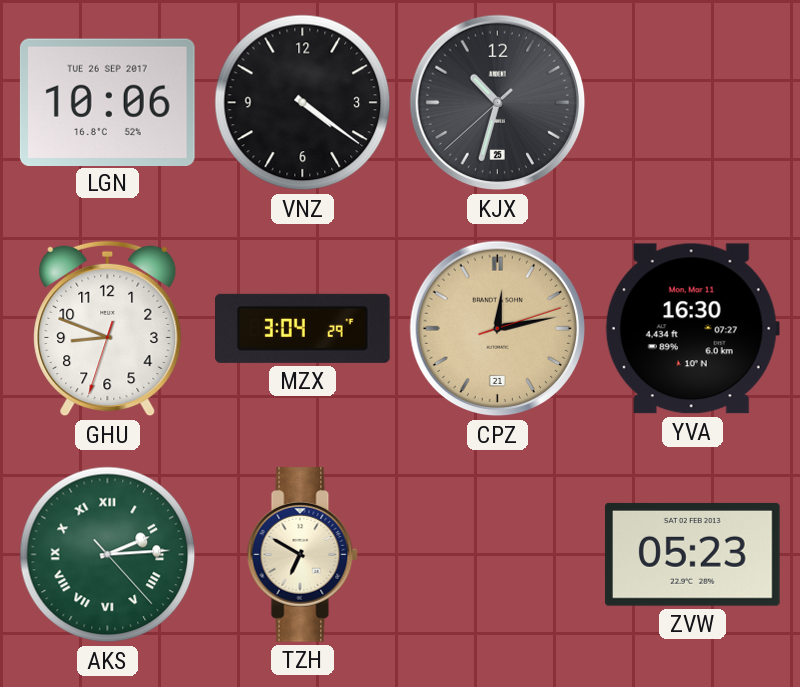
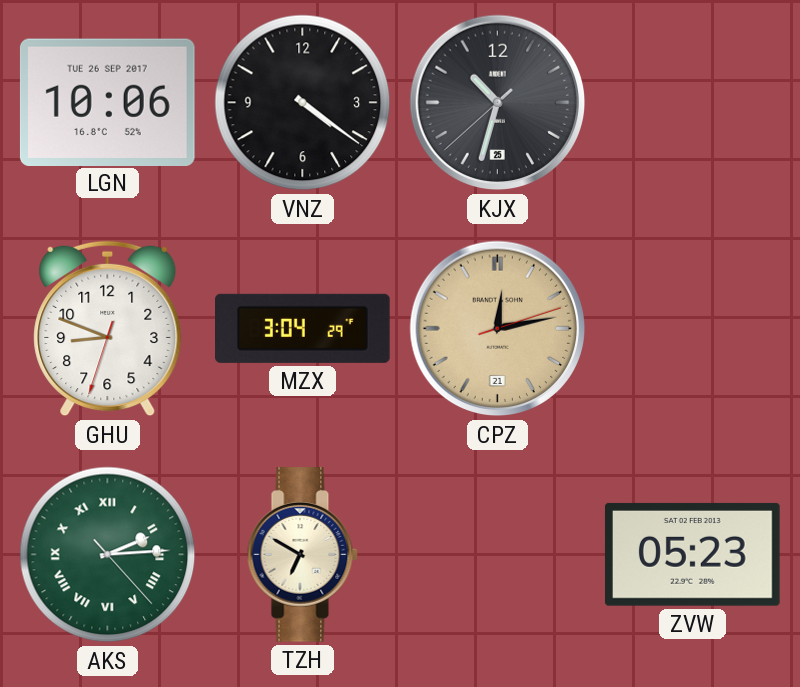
YVA: 16:30 -> none (692, 329)
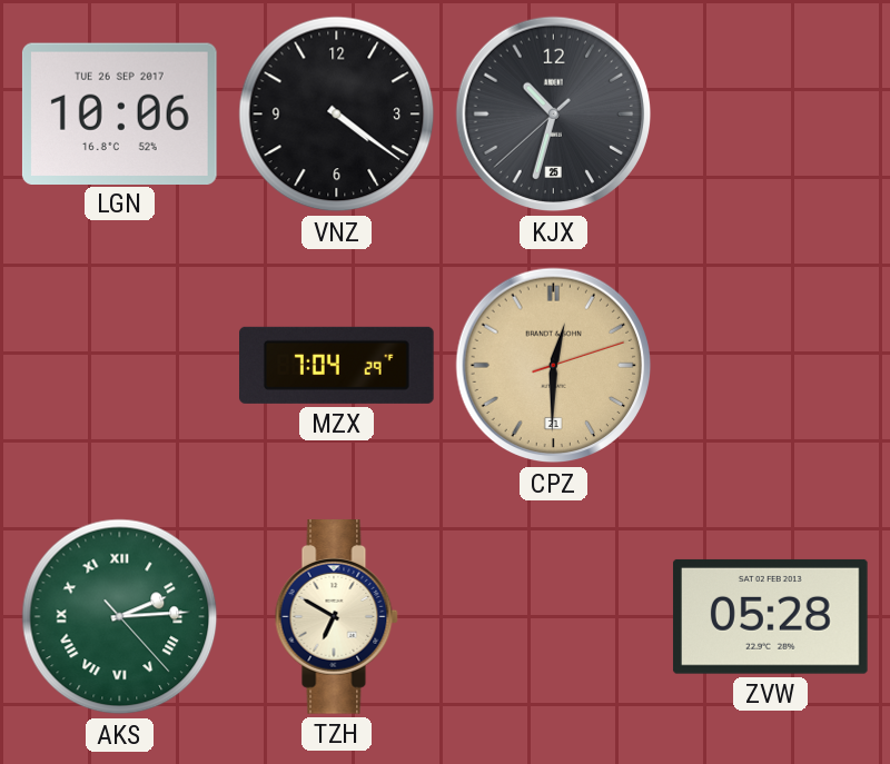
GHU: 8:48 -> none (108, 329)
MZX: 3:04 -> 7:04 (337, 365)
CPZ: 12:13 -> 12:30 (554, 366)
ZVW: 05:23 -> 05:28 (771, 616)
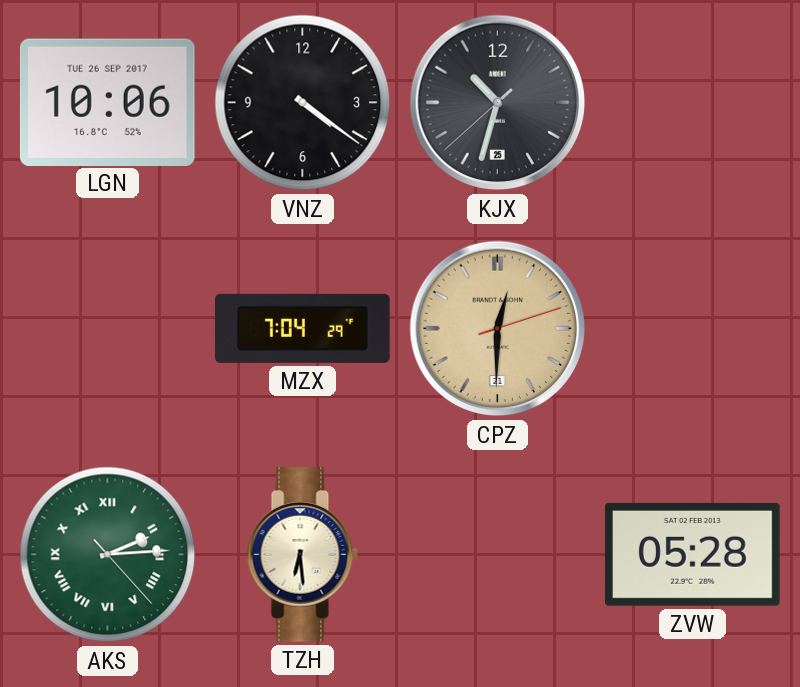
TZH: 6:50 -> 6:29 (302, 555)
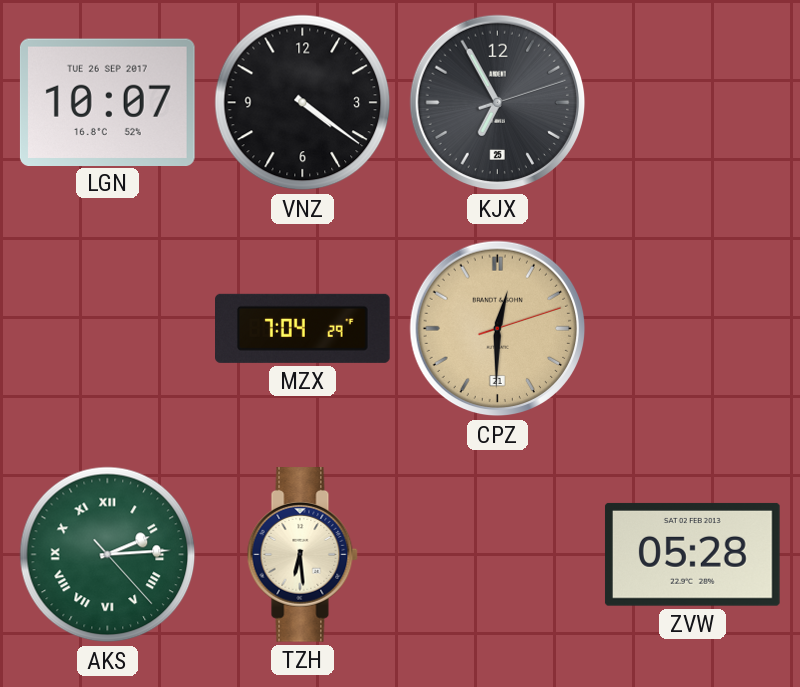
LGN: 10:06 -> 10:07 (107, 102)
KJX: 10:32 -> 6:55 (498, 103)
